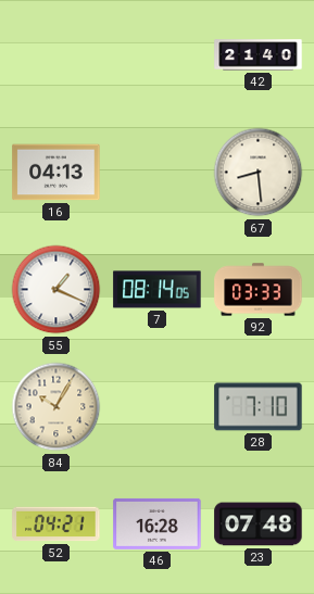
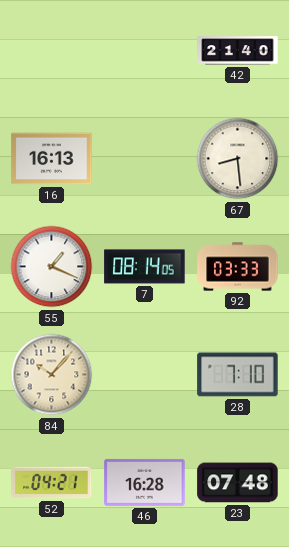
16: 04:13 -> 16:13 (52, 159)
84: 10:05 -> 10:07 (52, 375)
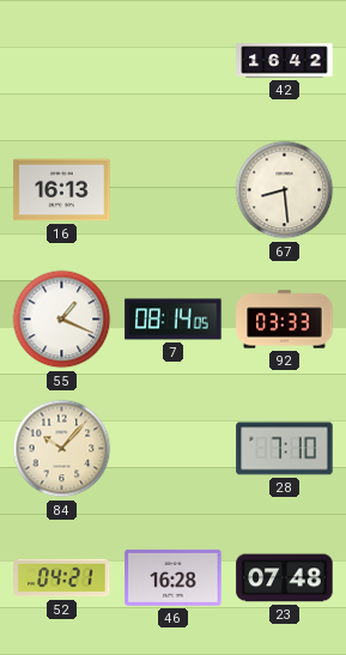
42: 21:40 -> 16:42 (285, 61)
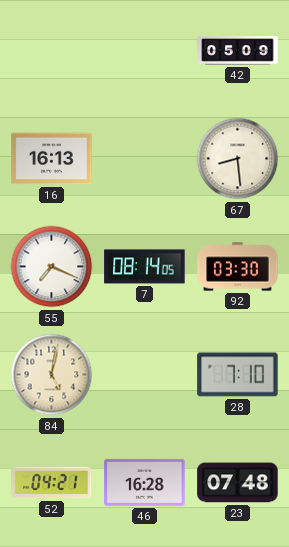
42: 16:42 -> 05:09 (238, 51)
55: 1:19 -> 7:19 (52, 267)
92: 03:33 -> 03:30 (238, 267)
84: 10:07 -> 5:02 (52, 375)
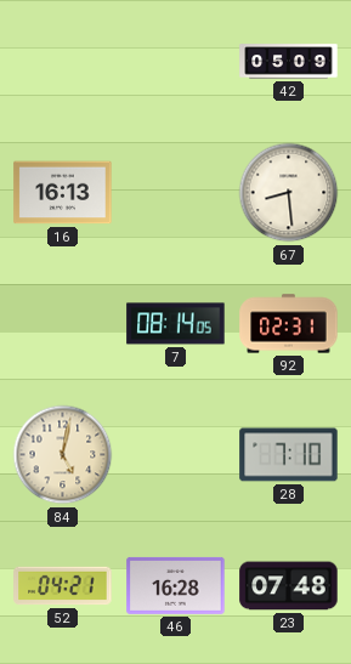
55: 7:19 -> none (52, 267)
92: 03:30 -> 02:31 (289, 324)
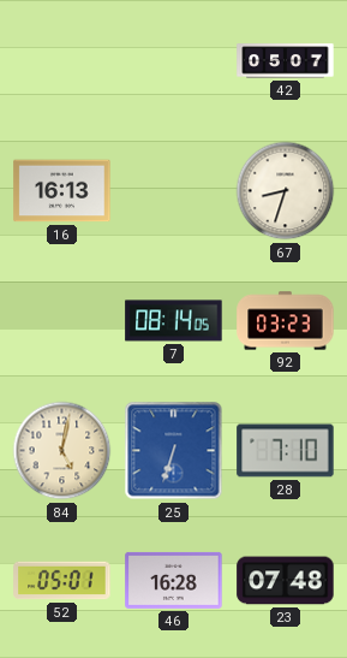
42: 05:09 -> 05:07 (286, 61)
67: 8:29 -> 8:33 (286, 191)
92: 02:31 -> 03:23 (286, 321)
25: none -> 6:33 (174, 451)
52: 04:21 -> 05:01 (62, 581)
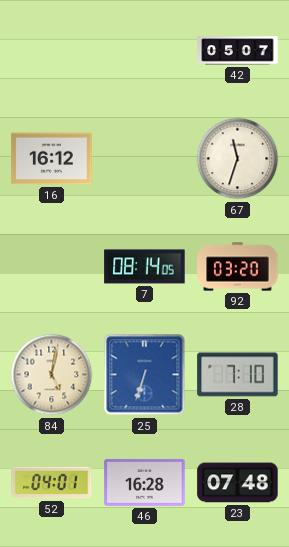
16: 16:13 -> 16:12 (52, 159)
67: 8:33 -> 11:33 (238, 159)
92: 03:23 -> 03:20 (238, 267)
52: 05:01 -> 04:01 (52, 483)
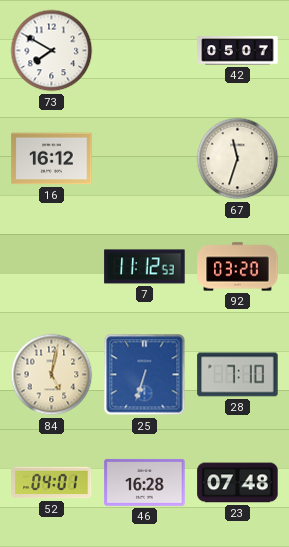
73: none -> 7:50 (52, 51)
7: 08:14 -> 11:12 (145, 267)
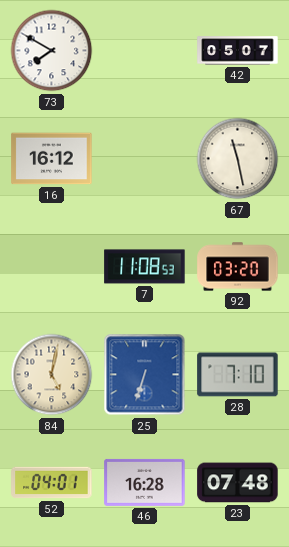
67: 11:33 -> 11:28 (238, 159)
7: 11:12 -> 11:08 (145, 267)
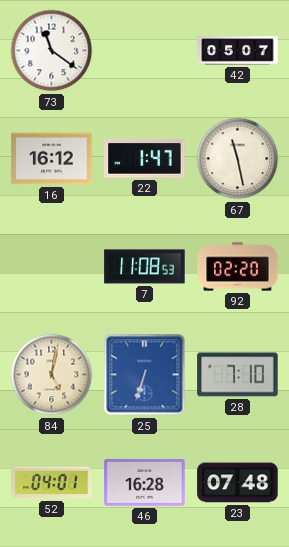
73: 7:50 -> 11:21 (52, 51)
22: none -> 1:47 (145, 159)
92: 03:20 -> 02:20 (238, 267)
